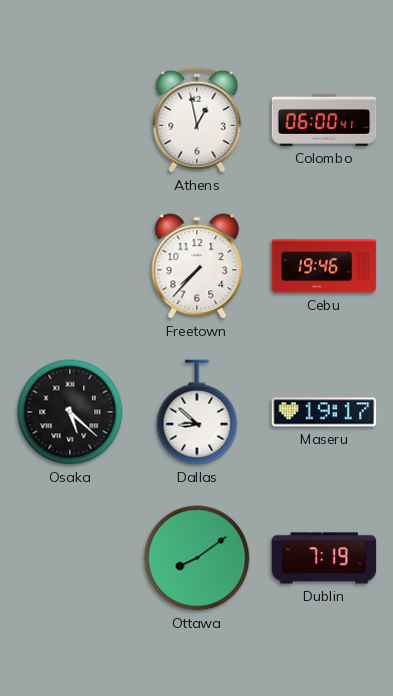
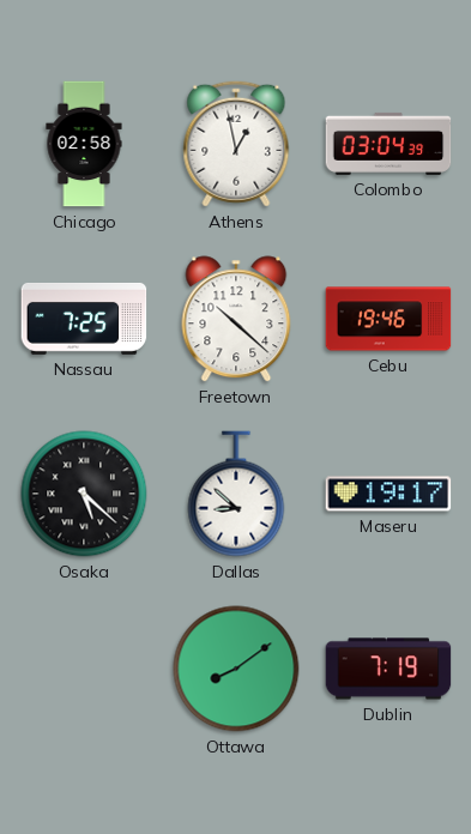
Chicago: none -> 02:58 (84, 144)
Colombo: 06:00 -> 03:04 (388, 144)
Nassau: none -> 7:25 (84, 319)
Freetown: 7:37 -> 10:22 (236, 319)
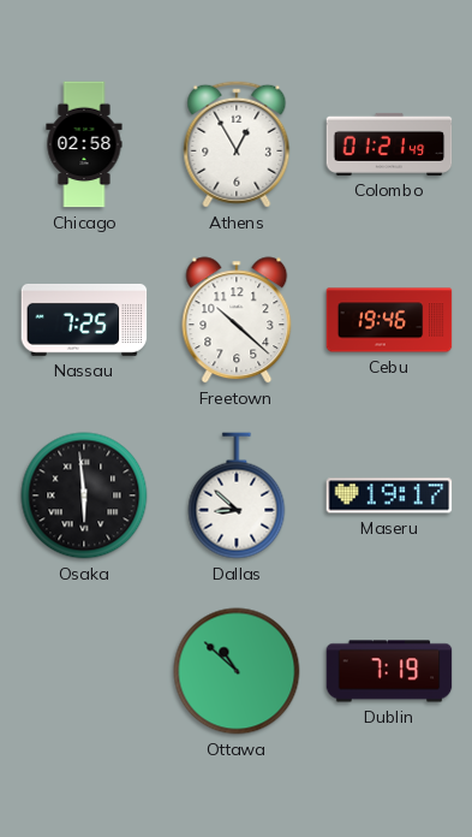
Athens: 12:58 -> 12:55 (237, 144)
Colombo: 03:04 -> 01:21 (389, 144)
Osaka: 5:22 -> 5:59 (84, 495)
Ottawa: 8:09 -> 10:52 (237, 671)
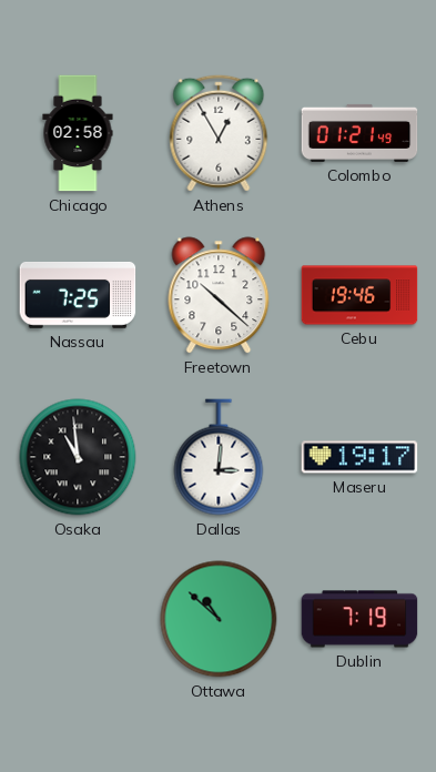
Osaka: 5:59 -> 10:59 (78, 457)
Dallas: 8:52 -> 3:01 (219, 457)
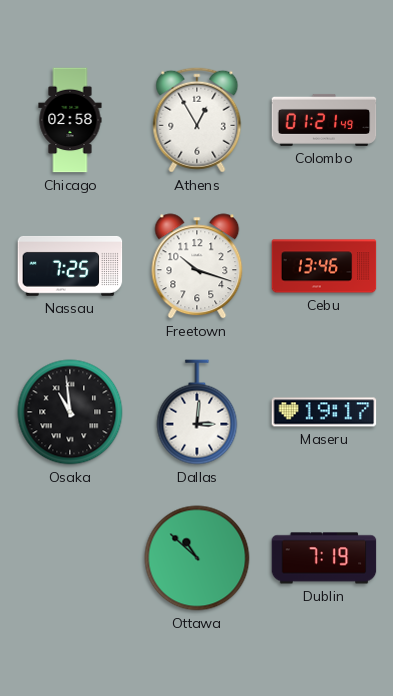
Freetown: 10:22 -> 10:18 (197, 266)
Cebu: 19:46 -> 13:46 (324, 266)
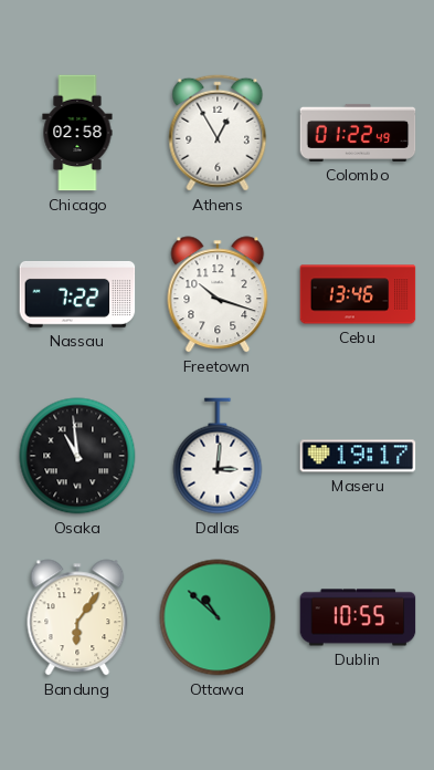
Colombo: 01:21 -> 01:22 (358, 133)
Nassau: 7:25 -> 7:22 (77, 294)
Bandung: none -> 6:06 (77, 617)
Dublin: 7:19 -> 10:55 (358, 617)
